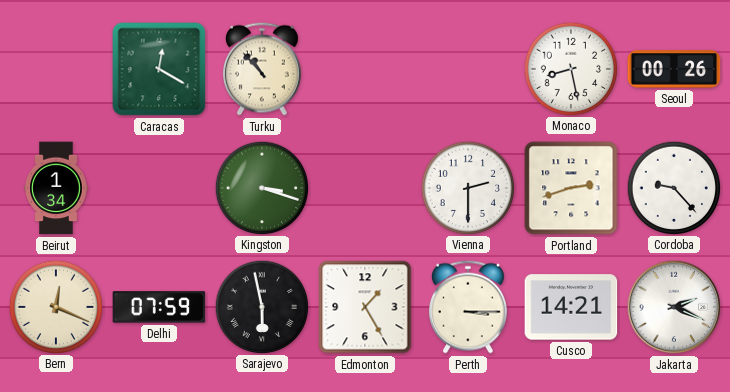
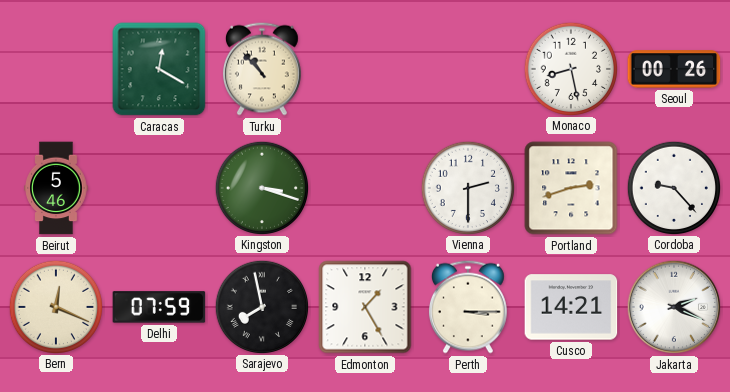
Beirut: 1:34 -> 5:46 (56, 188)
Sarajevo: 5:58 -> 7:58 (261, 306)
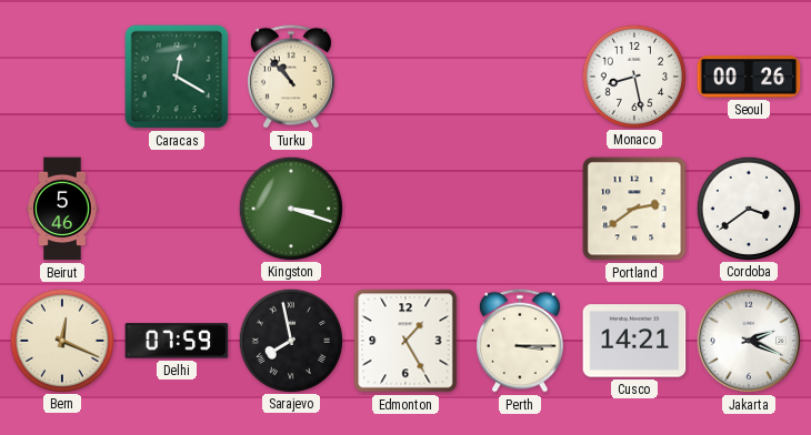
Vienna: 2:30 -> none (467, 187)
Portland: 2:42 -> 2:39 (634, 209)
Cordoba: 9:23 -> 3:39 (748, 208)
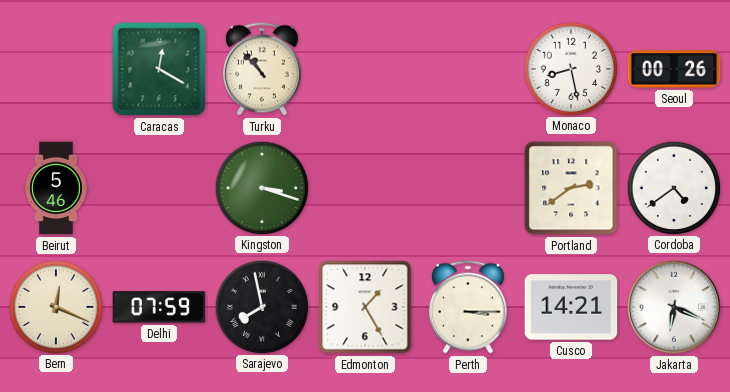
Cordoba: 3:39 -> 4:39 (673, 187)
Jakarta: 2:19 -> 6:19 (674, 307)
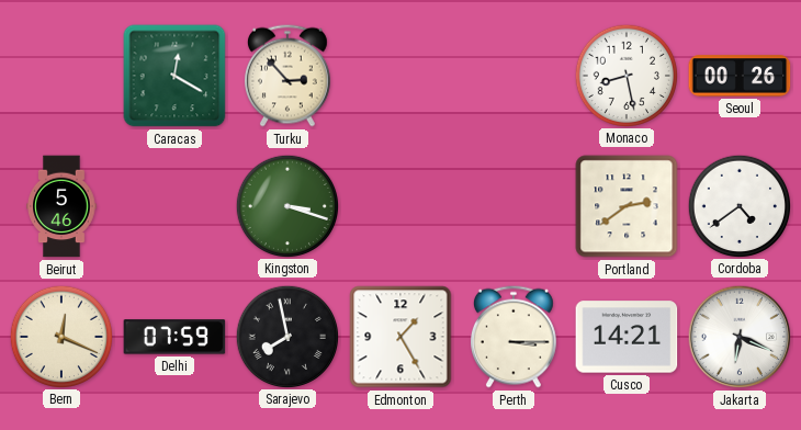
Turku: 10:53 -> 2:53 (287, 76)
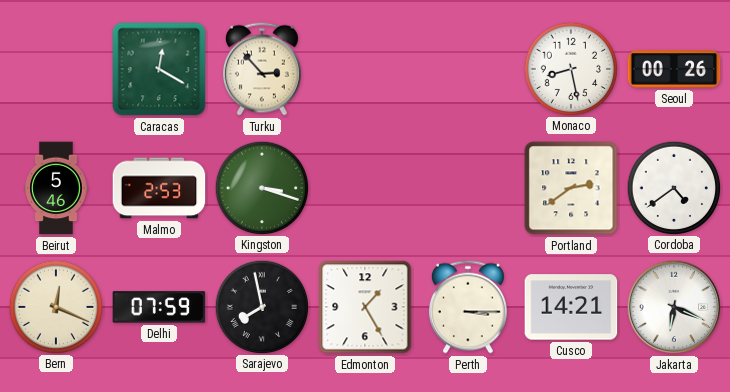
Malmo: none -> 2:53 (159, 188)
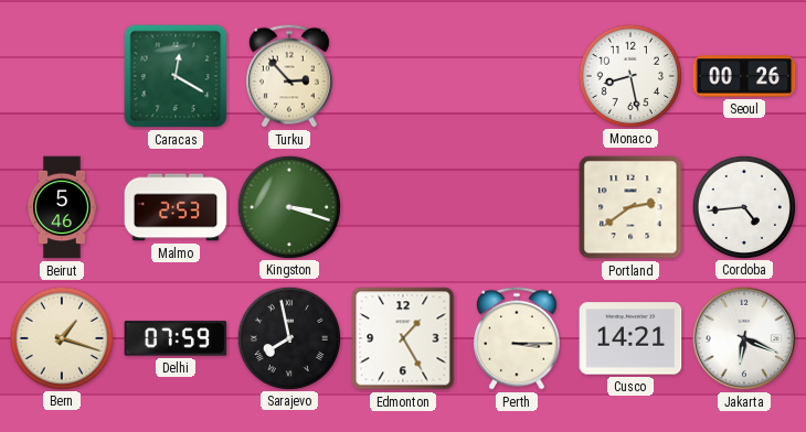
Cordoba: 4:39 -> 4:44 (743, 206)
Bern: 12:19 -> 1:18 (61, 337)
